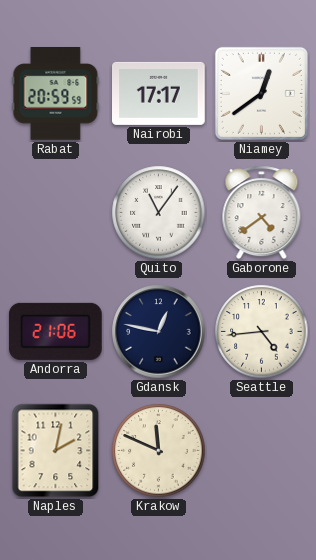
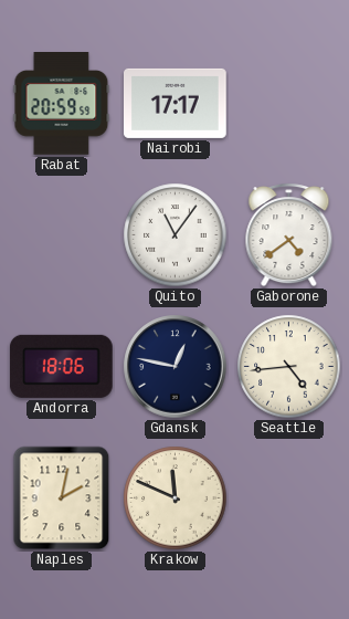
Niamey: 12:39 -> none (261, 93)
Andorra: 21:06 -> 18:06 (61, 366)
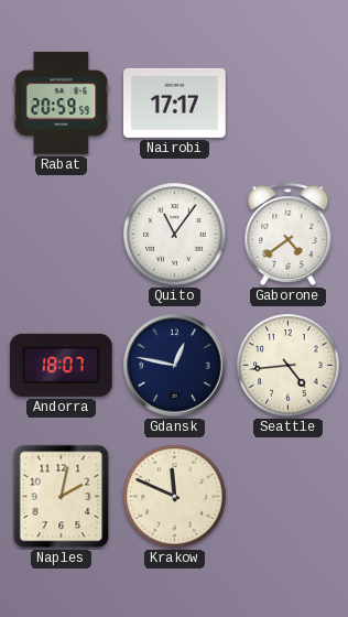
Andorra: 18:06 -> 18:07 (61, 365)
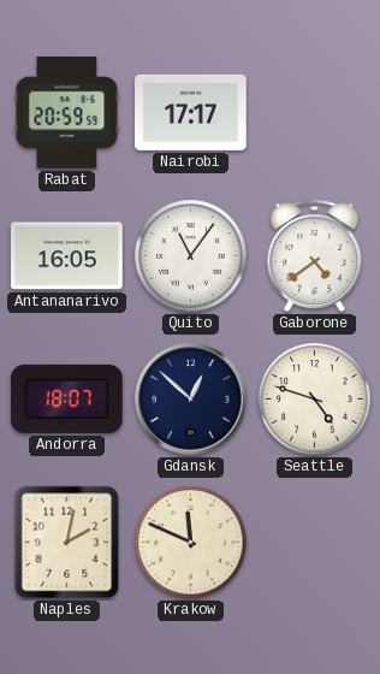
Antananarivo: none -> 16:05 (67, 256)
Gdansk: 12:47 -> 12:52 (191, 400)
Seattle: 4:44 -> 4:48 (315, 400)
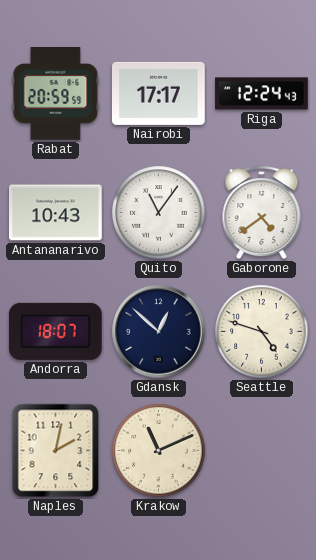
Riga: none -> 12:24 (262, 94)
Antananarivo: 16:05 -> 10:43 (56, 213)
Krakow: 11:49 -> 11:11 (159, 451)
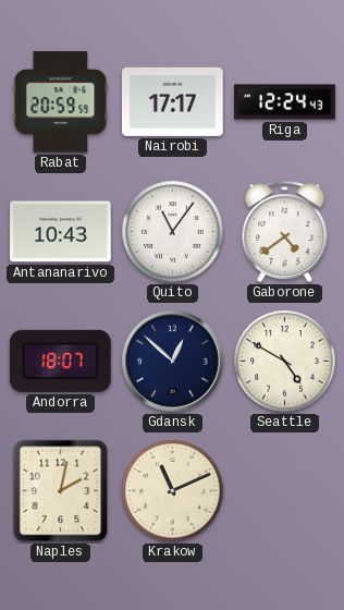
Seattle: 4:48 -> 4:50 (285, 362)
